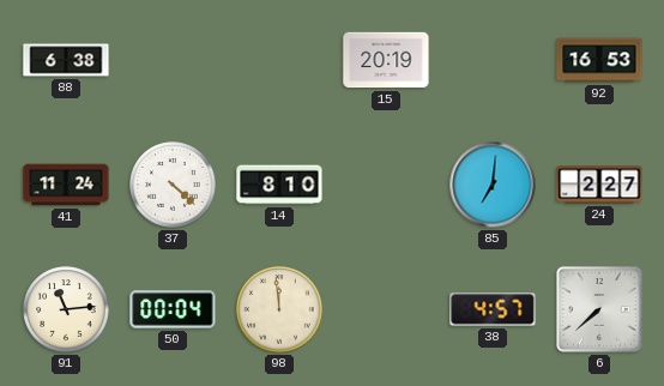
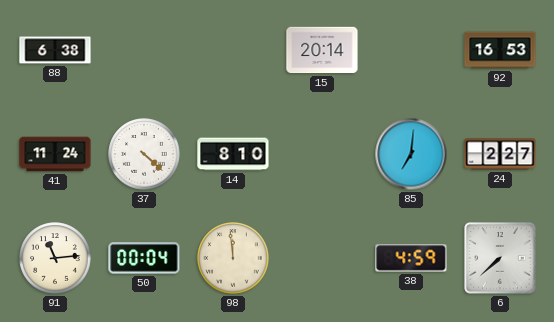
15: 20:19 -> 20:14 (322, 50)
38: 4:57 -> 4:59 (411, 258)
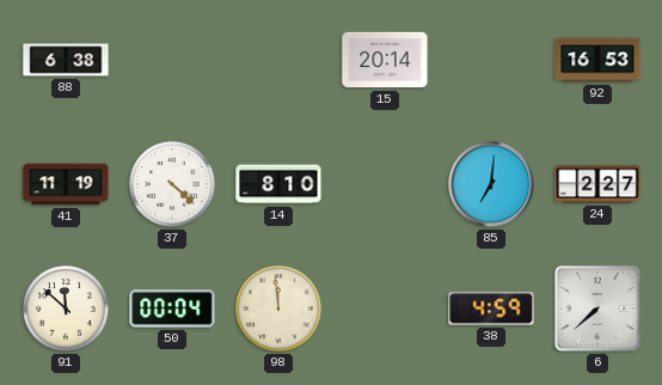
41: 11:24 -> 11:19 (66, 184)
91: 11:14 -> 11:52 (66, 308)
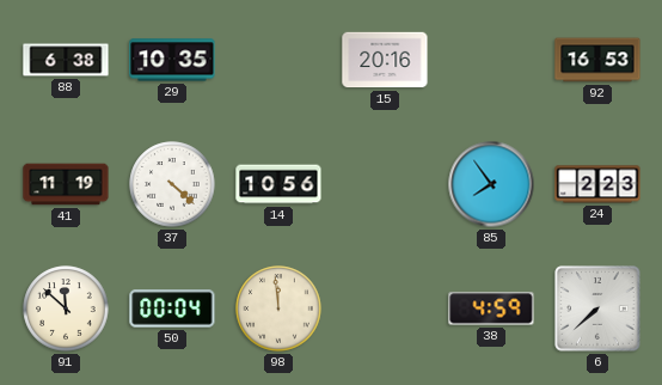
29: none -> 10:35 (172, 60)
15: 20:14 -> 20:16 (385, 60)
14: 8:10 -> 10:56 (278, 184)
85: 7:01 -> 7:54 (491, 184)
24: 2:27 -> 2:23 (597, 184)
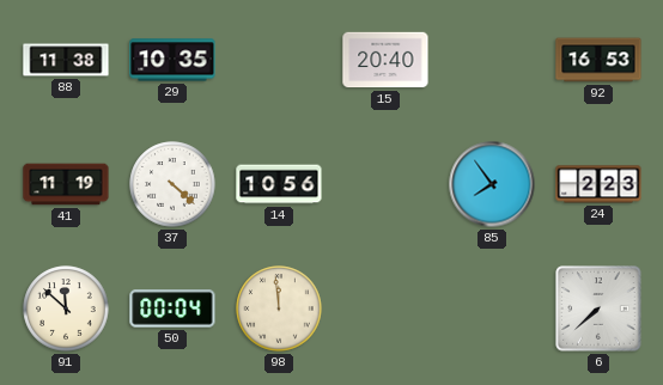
88: 6:38 -> 11:38 (66, 60)
15: 20:16 -> 20:40 (385, 60)
38: 4:59 -> none (491, 308)
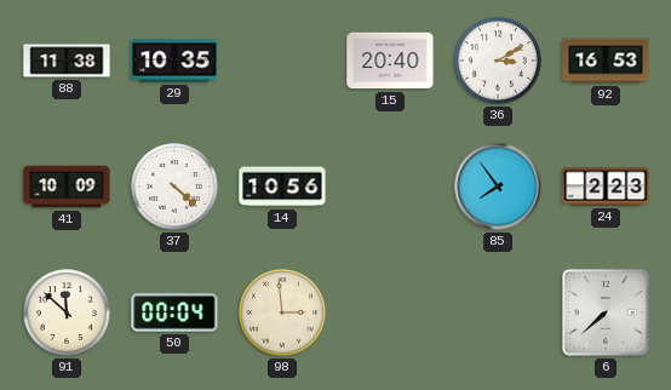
36: none -> 3:10 (498, 61)
41: 11:19 -> 10:09 (67, 187)
98: 11:59 -> 2:59 (282, 312)
